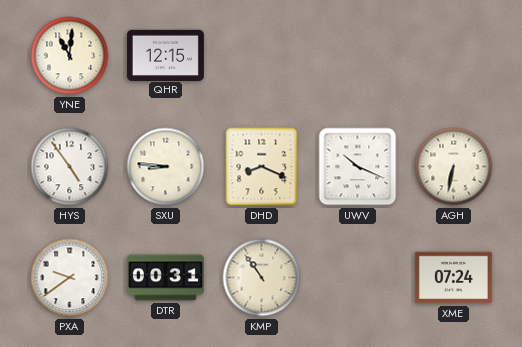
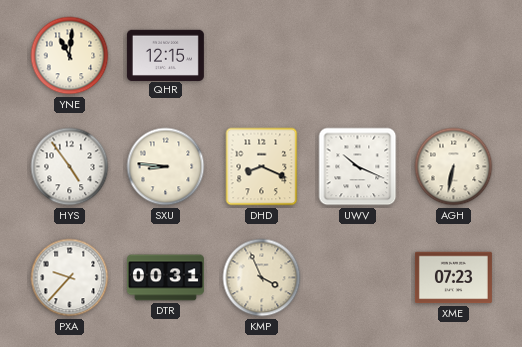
PXA: 9:39 -> 9:37 (70, 278)
KMP: 10:54 -> 3:56 (262, 278)
XME: 07:24 -> 07:23 (453, 278)
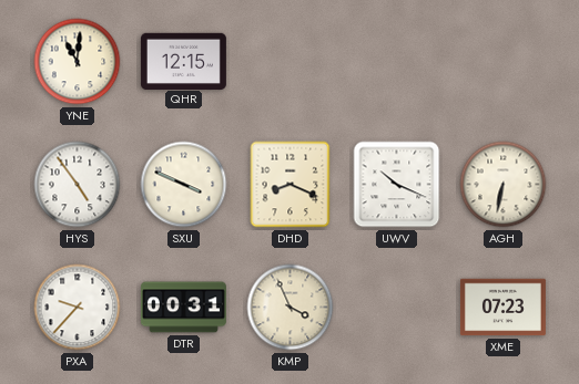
SXU: 8:46 -> 3:49 (184, 185)
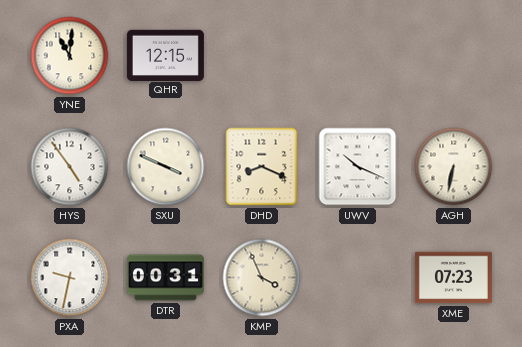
PXA: 9:37 -> 9:32 (70, 278)
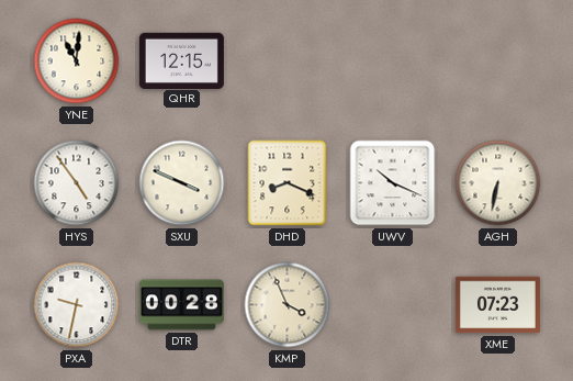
DTR: 00:31 -> 00:28 (181, 305)
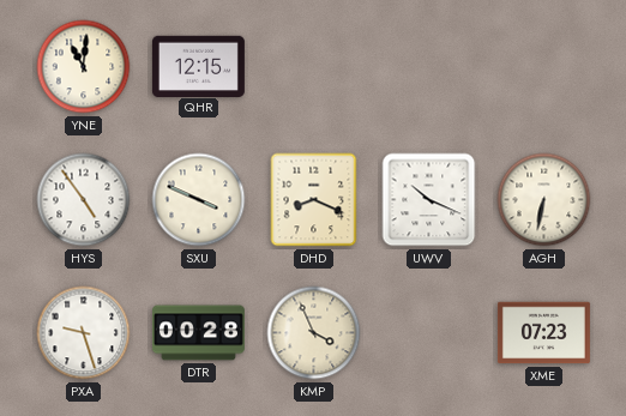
PXA: 9:32 -> 9:27 (84, 333)
